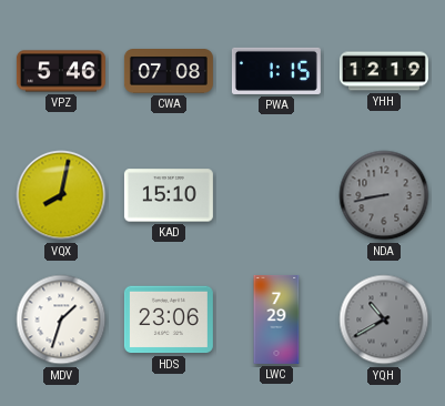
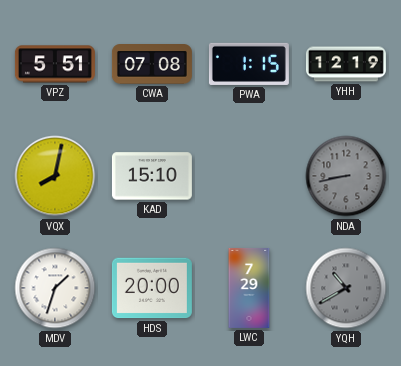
VPZ: 5:46 -> 5:51 (55, 64)
HDS: 23:06 -> 20:00 (152, 288)
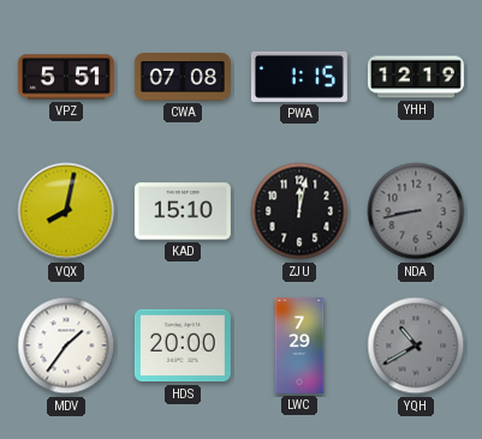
ZJU: none -> 12:02 (299, 211)
MDV: 1:33 -> 1:36 (66, 345)
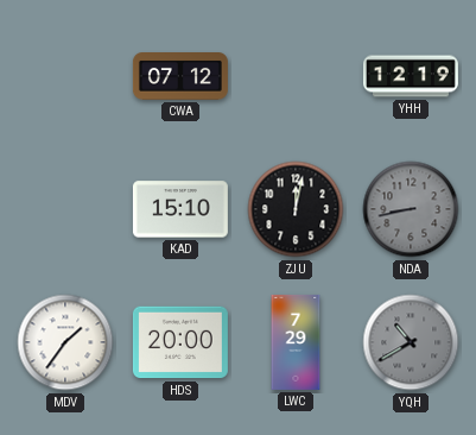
VPZ: 5:51 -> none (66, 77)
CWA: 07:08 -> 07:12 (180, 77)
PWA: 1:15 -> none (299, 77)
VQX: 8:02 -> none (66, 211)
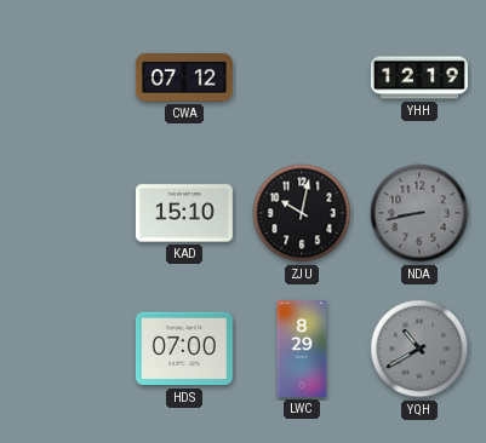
ZJU: 12:02 -> 10:02 (302, 213)
MDV: 1:36 -> none (65, 342)
HDS: 20:00 -> 07:00 (184, 349)
LWC: 7:29 -> 8:29 (302, 349)
